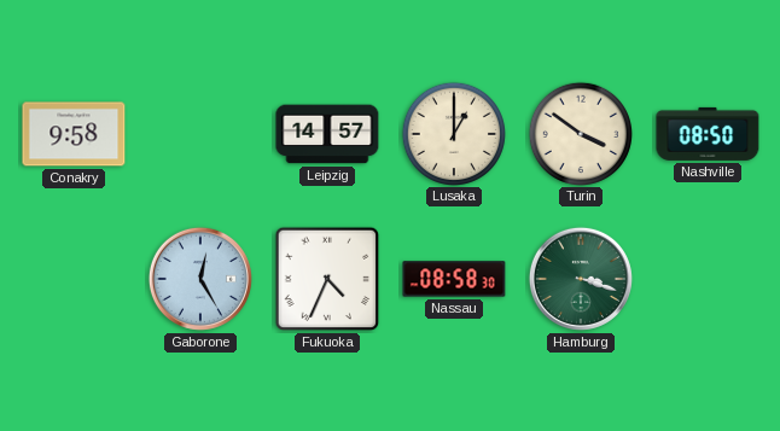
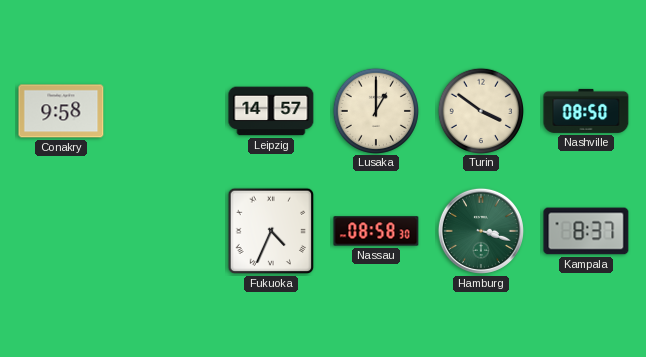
Gaborone: 12:25 -> none (200, 279)
Kampala: none -> 8:37 (586, 231)
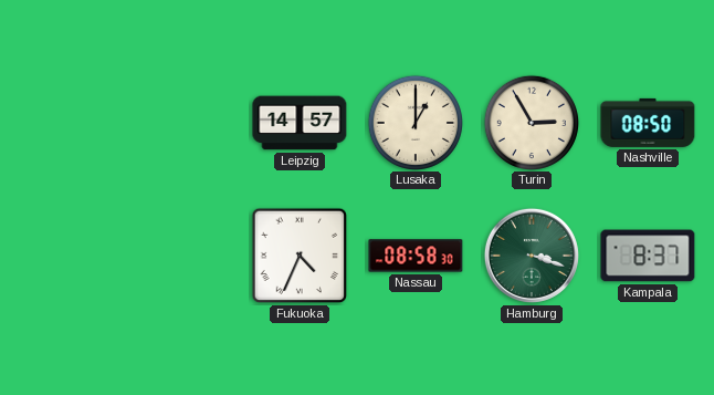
Conakry: 9:58 -> none (61, 111)
Turin: 3:51 -> 2:55 (531, 122)
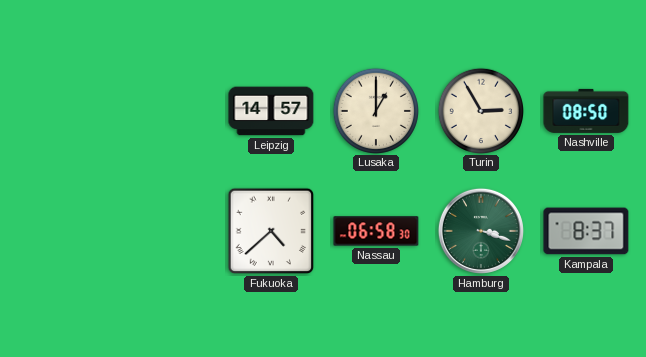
Fukuoka: 4:34 -> 4:38 (271, 231)
Nassau: 08:58 -> 06:58 (376, 231)
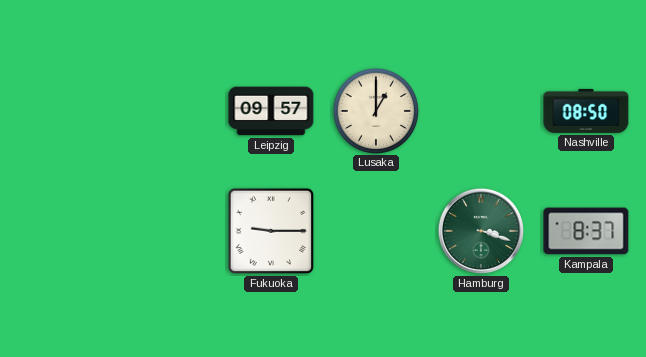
Leipzig: 14:57 -> 09:57 (271, 111)
Turin: 2:55 -> none (480, 110)
Fukuoka: 4:38 -> 9:15 (271, 231)
Nassau: 06:58 -> none (376, 231)
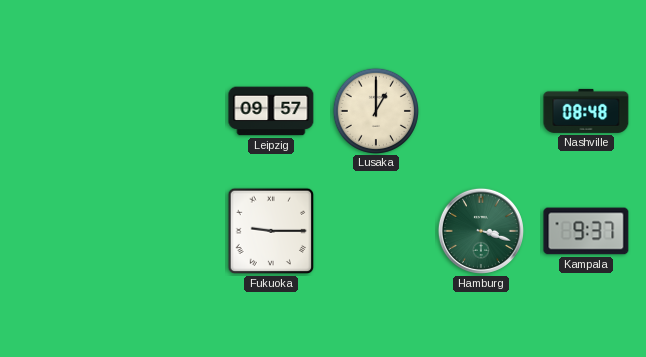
Nashville: 08:50 -> 08:48 (586, 111)
Kampala: 8:37 -> 9:37 (586, 231)
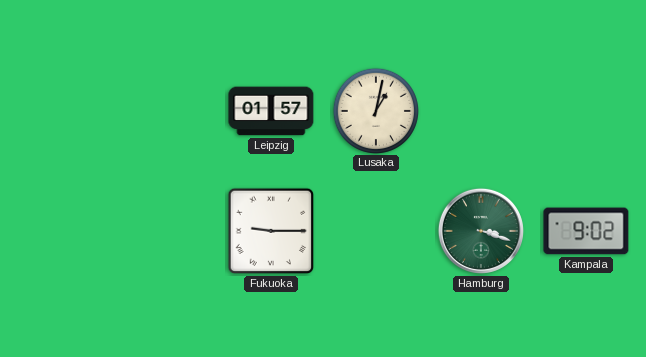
Leipzig: 09:57 -> 01:57 (271, 111)
Lusaka: 1:00 -> 1:02 (375, 110)
Nashville: 08:48 -> none (586, 111)
Kampala: 9:37 -> 9:02 (586, 231)
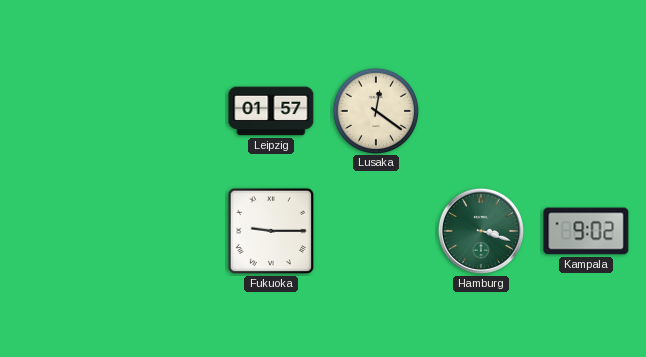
Lusaka: 1:02 -> 12:21 (375, 110)
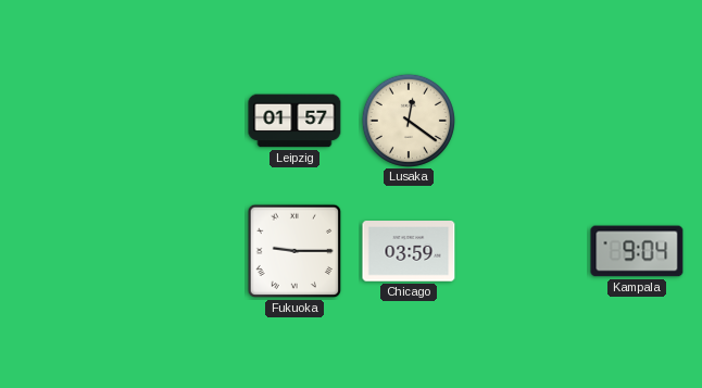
Chicago: none -> 03:59 (409, 251)
Hamburg: 3:18 -> none (481, 231)
Kampala: 9:02 -> 9:04 (637, 251)
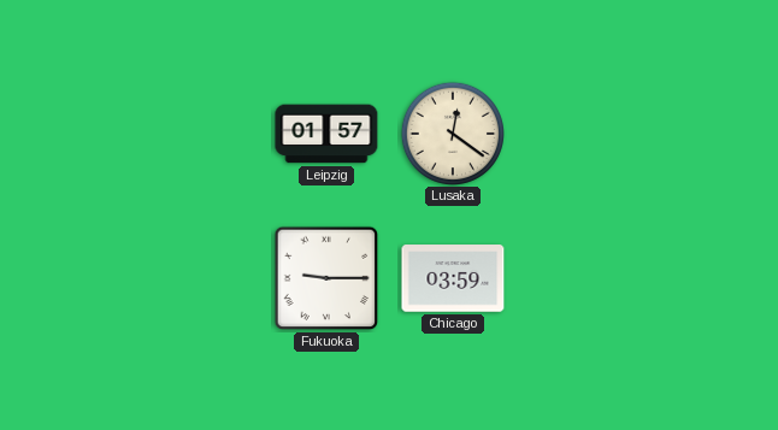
Kampala: 9:04 -> none (637, 251)
